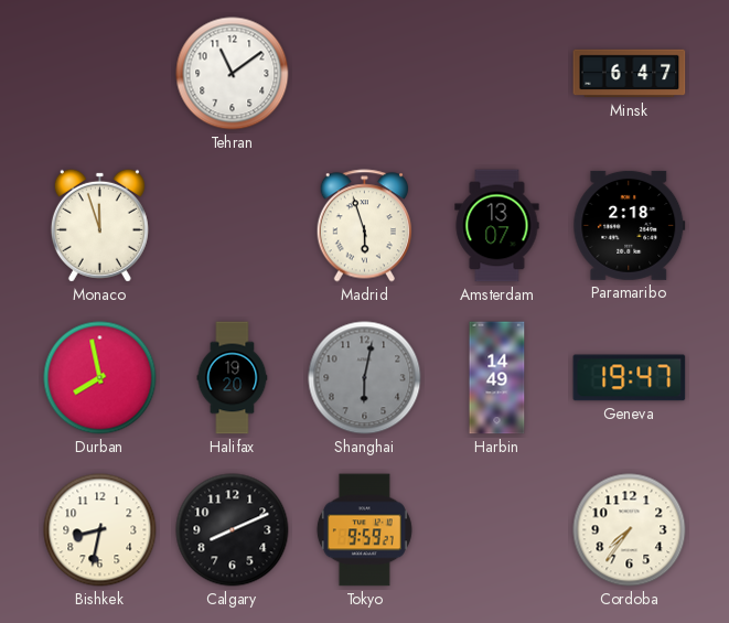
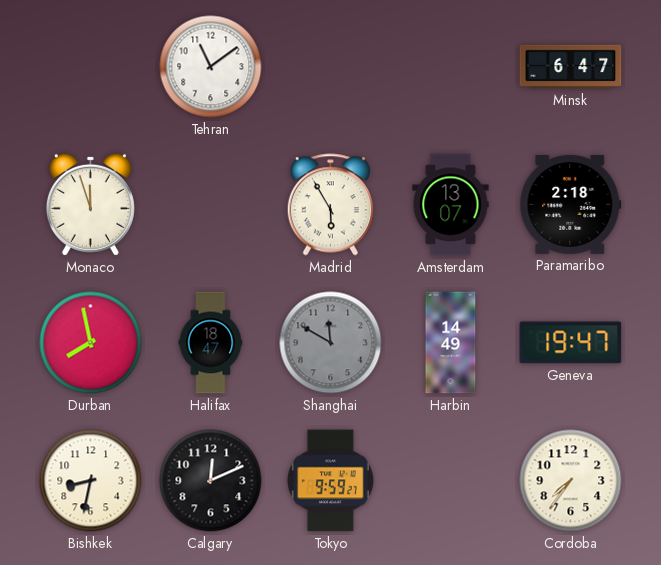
Madrid: 5:57 -> 5:55 (330, 205)
Halifax: 19:20 -> 18:47 (211, 343)
Shanghai: 6:02 -> 11:50 (331, 343)
Calgary: 8:11 -> 12:11 (211, 481)
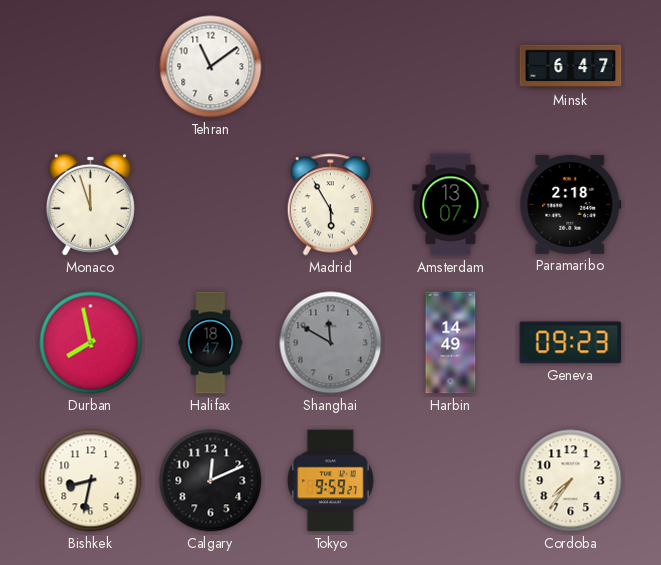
Geneva: 19:47 -> 09:23 (571, 343)
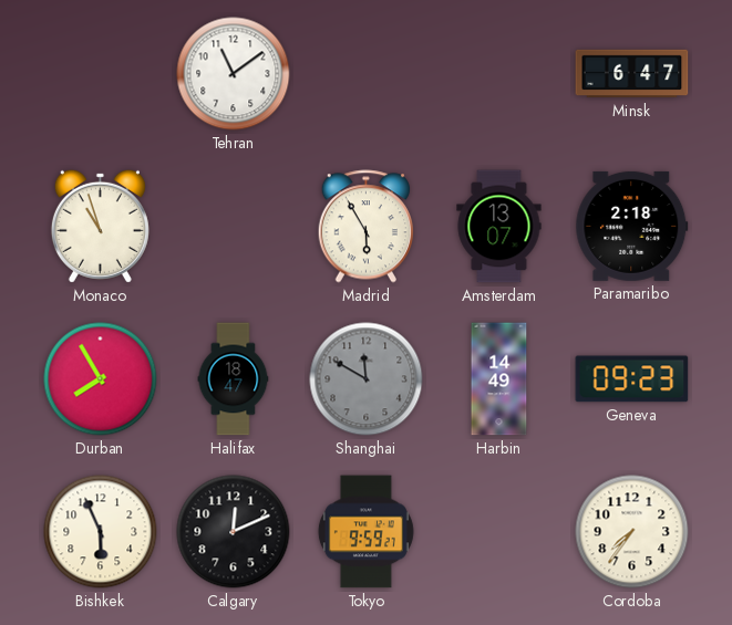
Monaco: 11:57 -> 10:57 (100, 226)
Durban: 7:58 -> 7:55 (101, 379)
Bishkek: 8:32 -> 5:56 (101, 532)
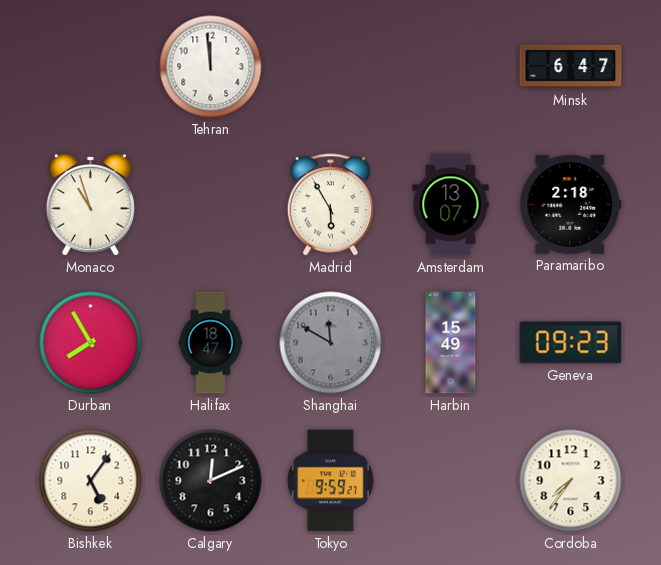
Tehran: 11:09 -> 11:59 (211, 67)
Harbin: 14:49 -> 15:49 (451, 343)
Bishkek: 5:56 -> 5:06 (91, 481)
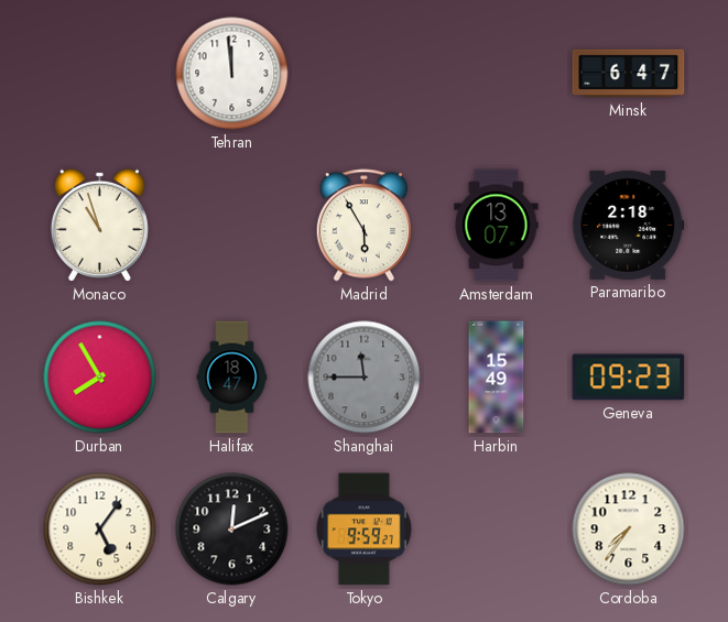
Shanghai: 11:50 -> 11:45 (365, 378)
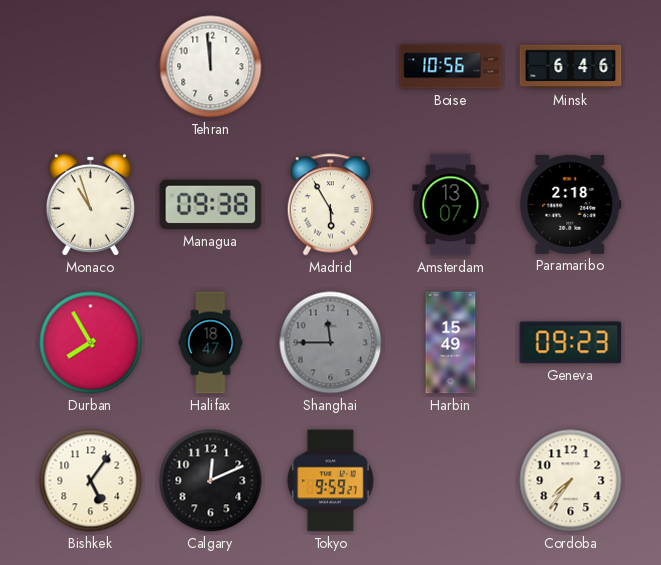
Boise: none -> 10:56 (451, 67)
Minsk: 6:47 -> 6:46 (571, 67)
Managua: none -> 09:38 (211, 205)
